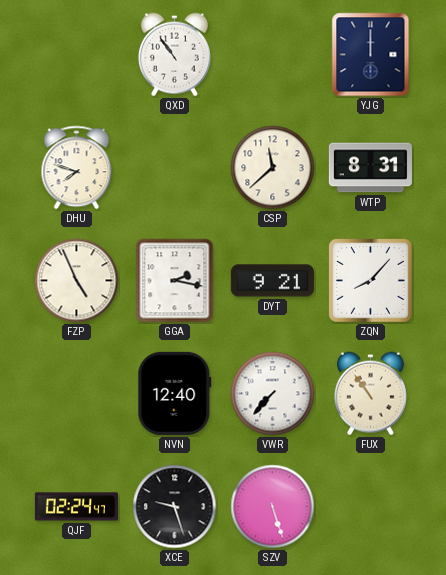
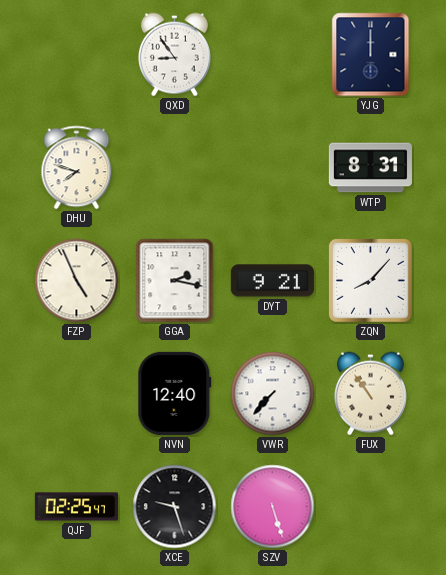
QXD: 10:54 -> 8:54 (174, 55)
CSP: 11:38 -> none (273, 168)
QJF: 02:24 -> 02:25 (76, 507)
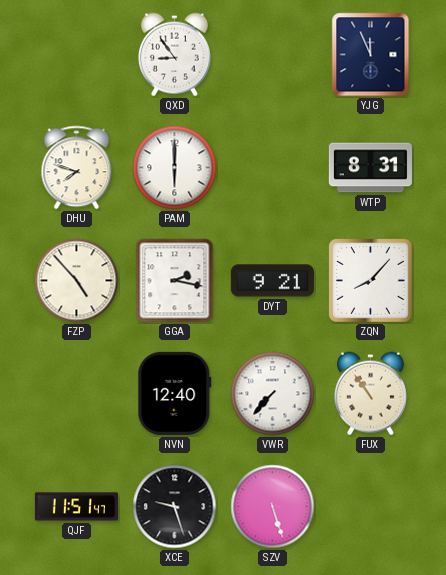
YJG: 12:00 -> 11:56 (371, 55)
PAM: none -> 6:00 (175, 168)
FZP: 4:56 -> 4:53 (77, 281)
QJF: 02:25 -> 11:51 (76, 507)
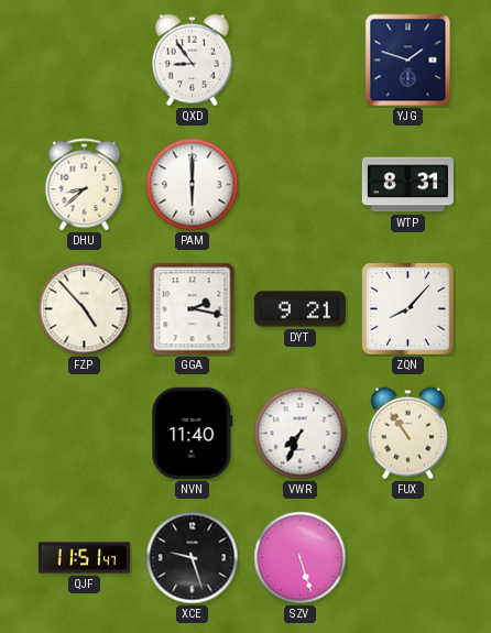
YJG: 11:56 -> 1:48 (408, 61)
DHU: 7:48 -> 8:38 (85, 185)
NVN: 12:40 -> 11:40 (193, 433)
VWR: 7:37 -> 7:34 (301, 434)
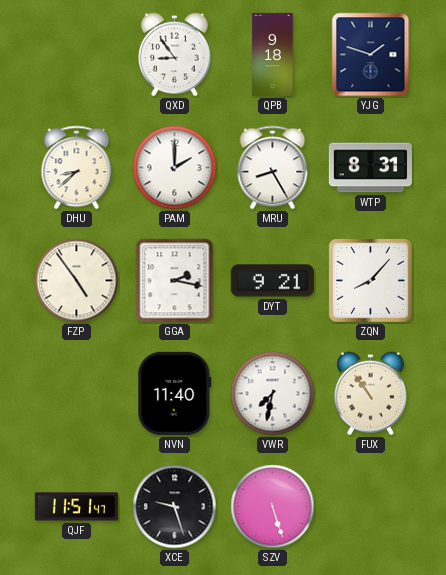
QPB: none -> 9:18 (273, 54)
PAM: 6:00 -> 2:00 (175, 168)
MRU: none -> 8:25 (273, 168)
FZP: 4:53 -> 4:54 (77, 281)
VWR: 7:34 -> 7:32 (273, 394)
